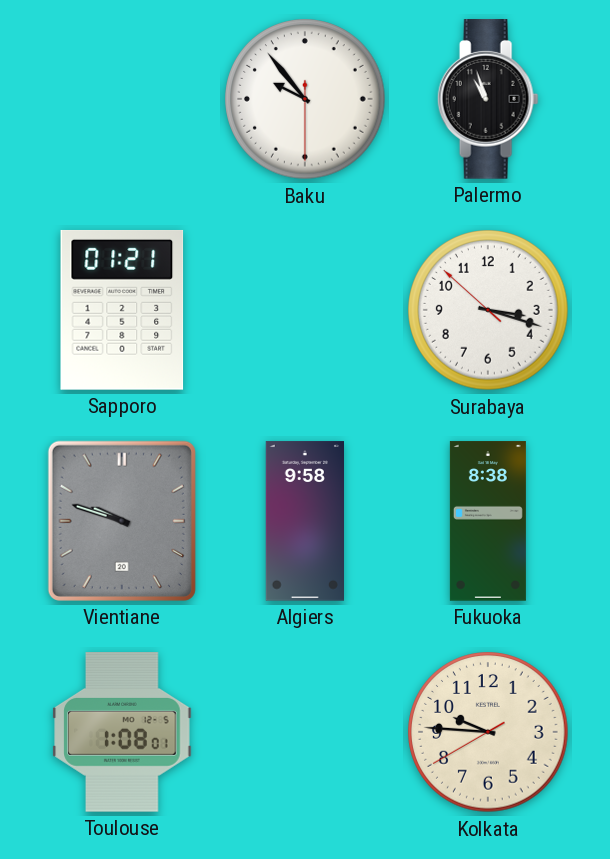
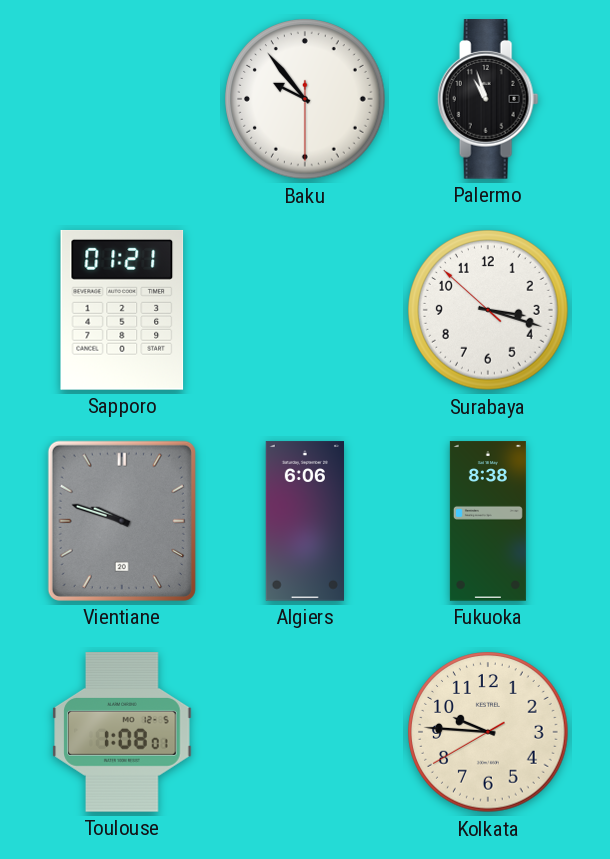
Algiers: 9:58 -> 6:06 (304, 521)
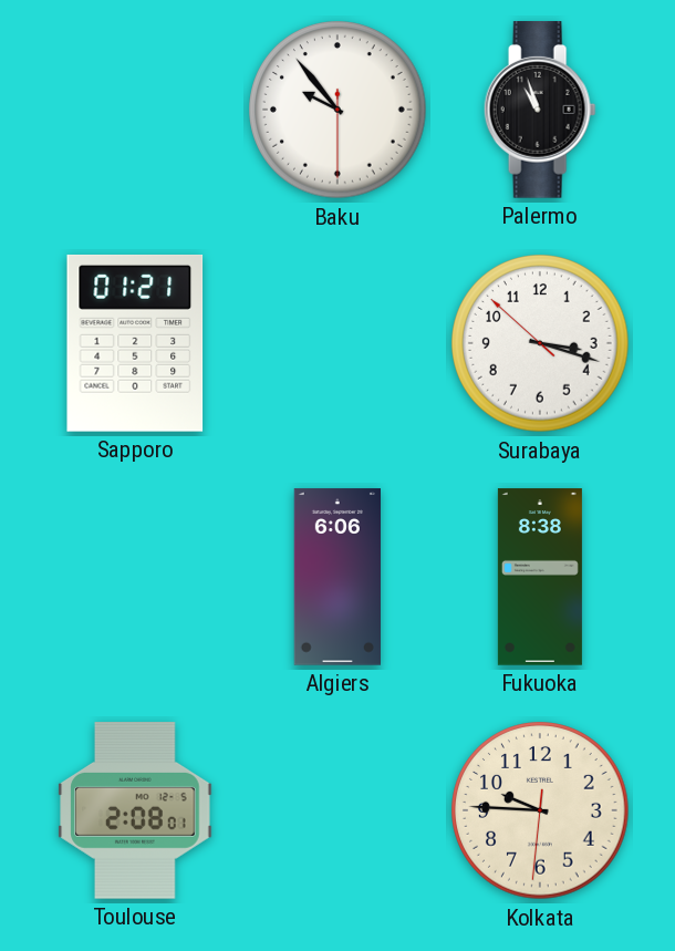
Vientiane: 9:48 -> none (122, 521)
Toulouse: 1:08 -> 2:08 (135, 810)
Kolkata: 9:45:40 -> 9:45:31 (540, 810)
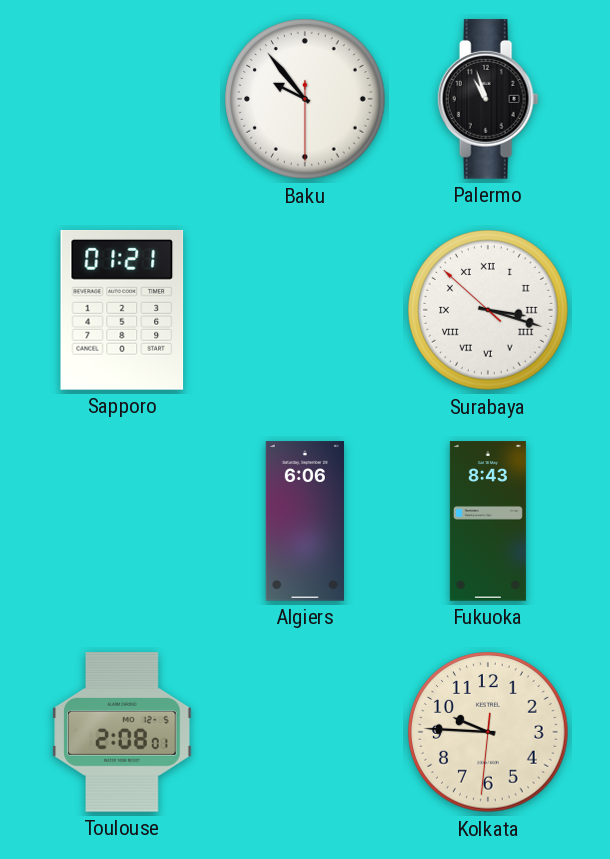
Surabaya numerals: Arabic -> Roman (488, 310)
Fukuoka: 8:38 -> 8:43 (488, 521)
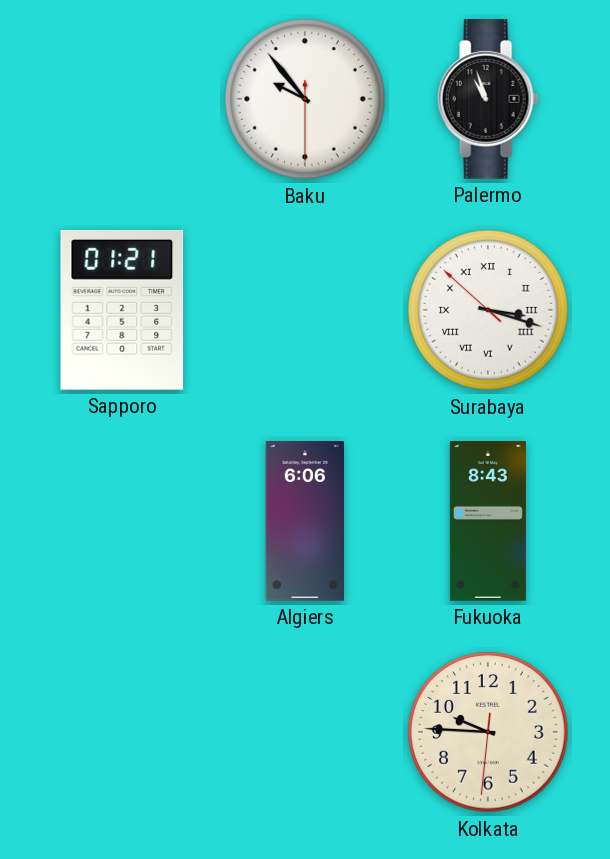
Toulouse: 2:08 -> none (122, 732)
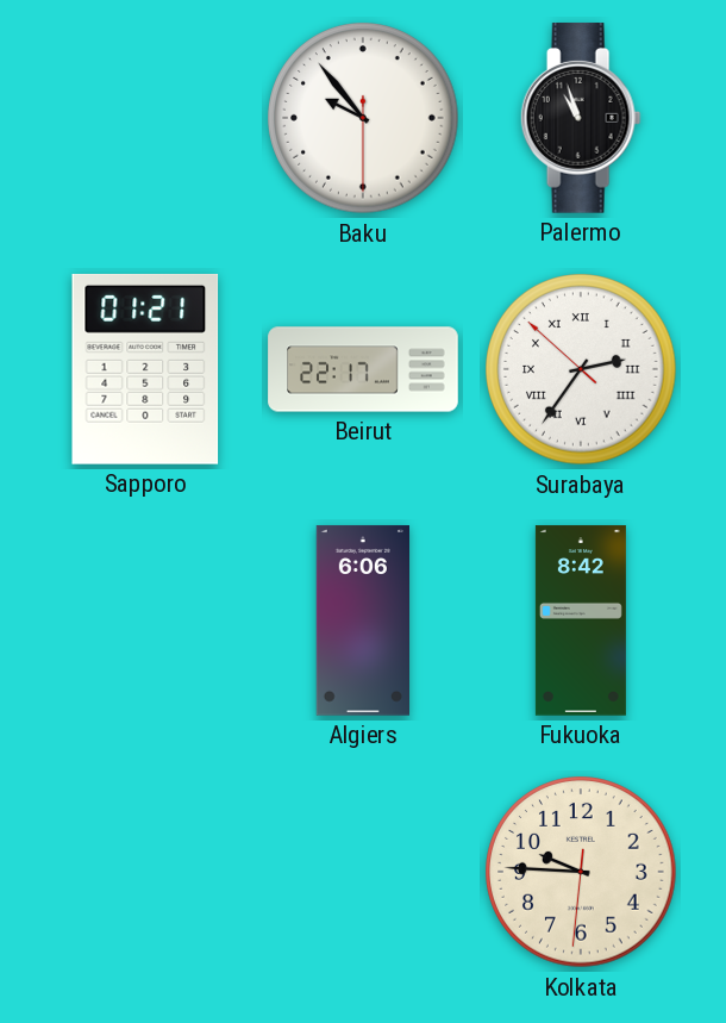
Beirut: none -> 22:17 (363, 369)
Surabaya: 3:17 -> 2:35 (581, 369)
Fukuoka: 8:43 -> 8:42 (581, 620)
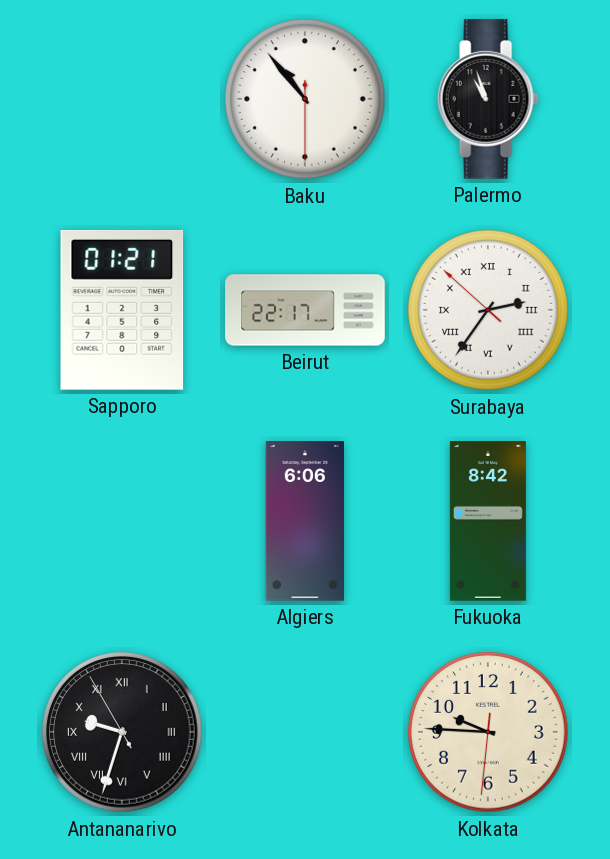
Baku: 9:53 -> 10:53 (305, 99)
Antananarivo: none -> 9:32 (122, 732)
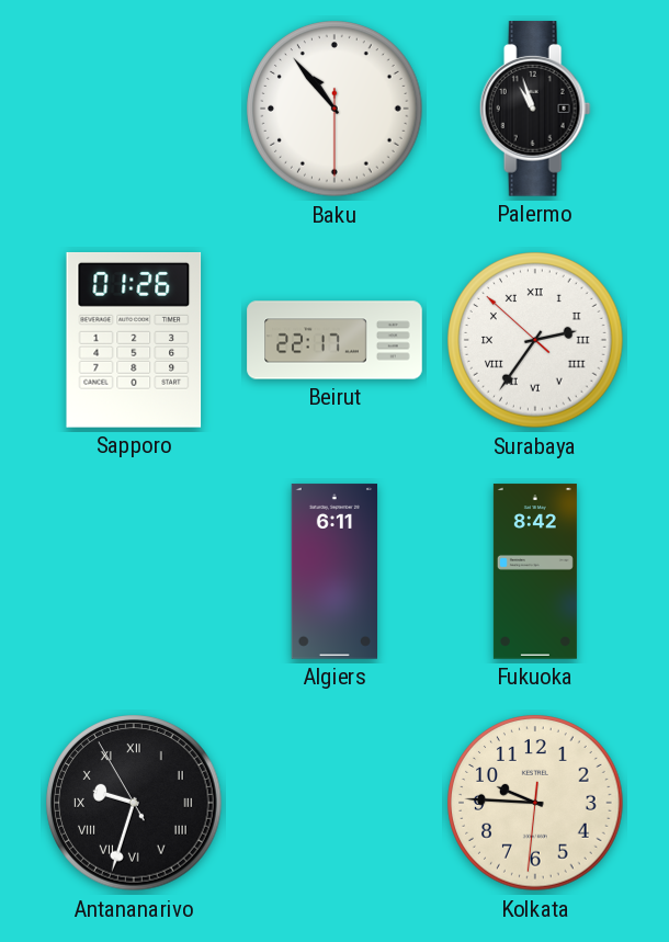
Sapporo: 01:21 -> 01:26 (134, 340)
Algiers: 6:06 -> 6:11 (333, 571)
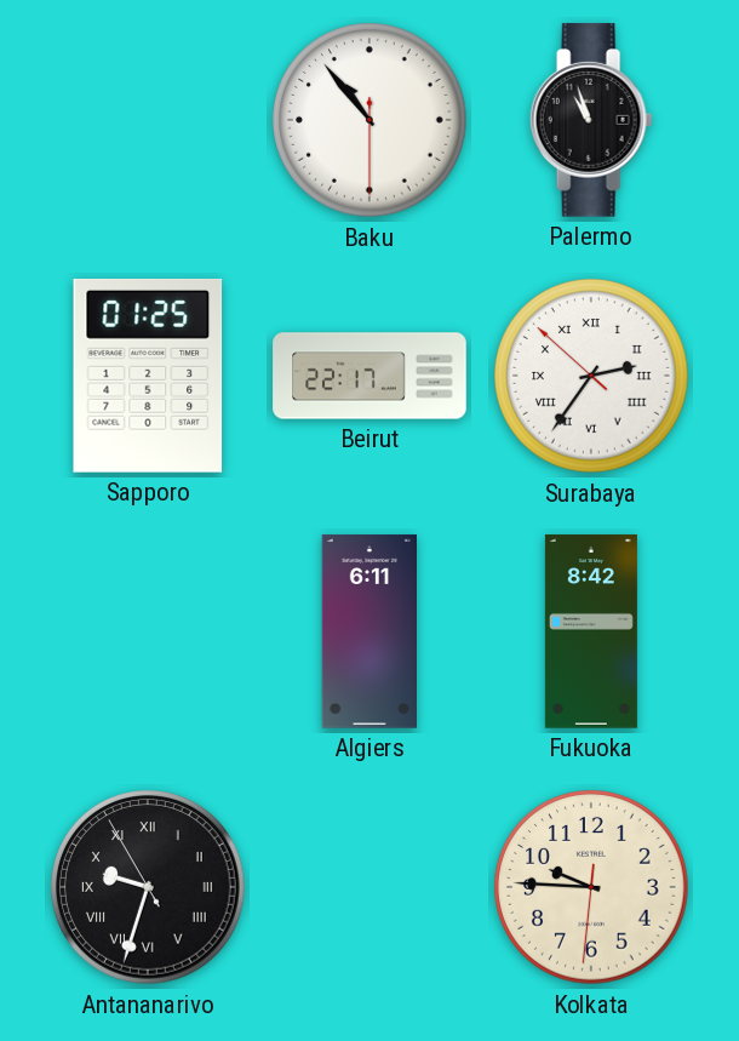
Sapporo: 01:26 -> 01:25 (148, 376)
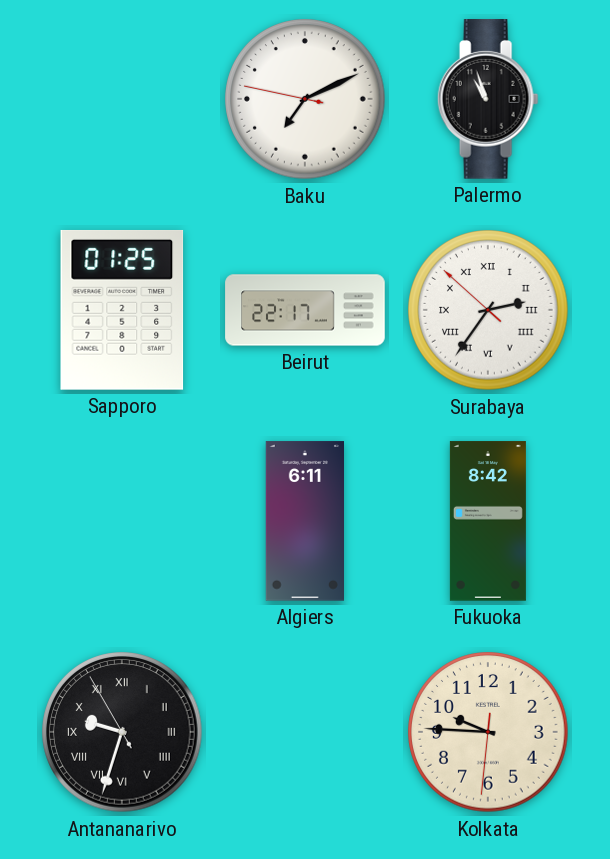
Baku: 10:53 -> 7:10 (305, 99)
